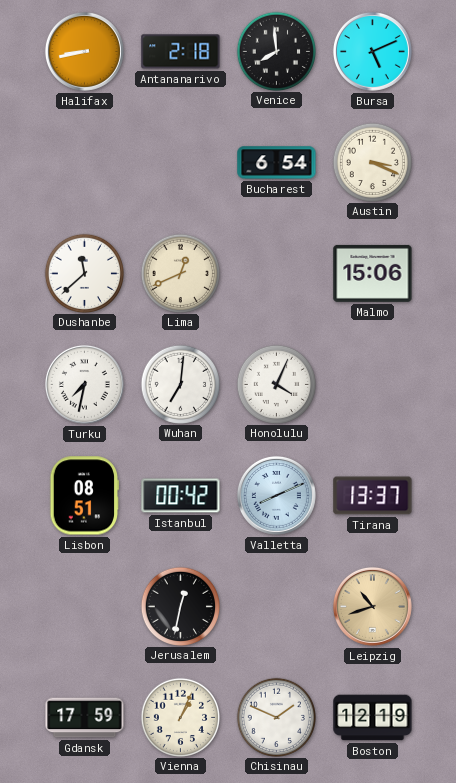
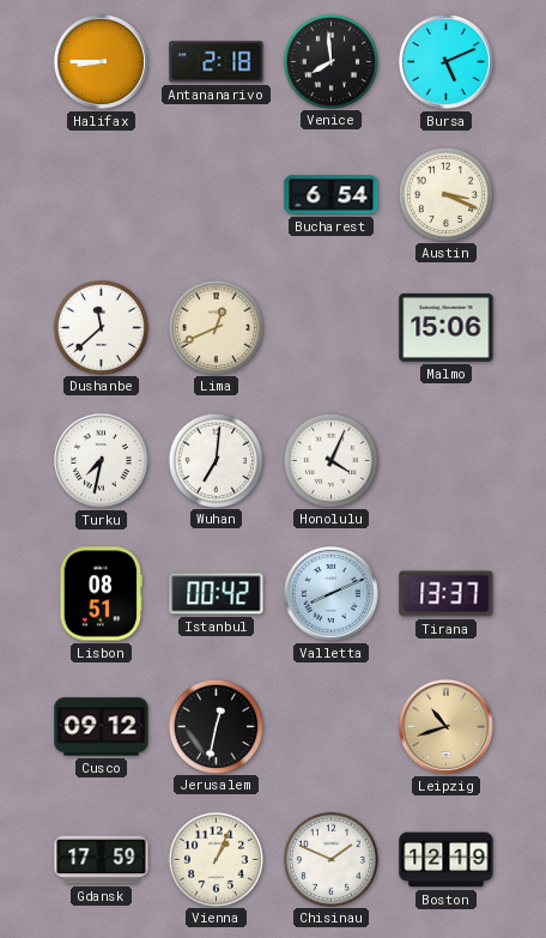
Halifax: 8:43 -> 8:45 (101, 61)
Cusco: none -> 09:12 (102, 727)
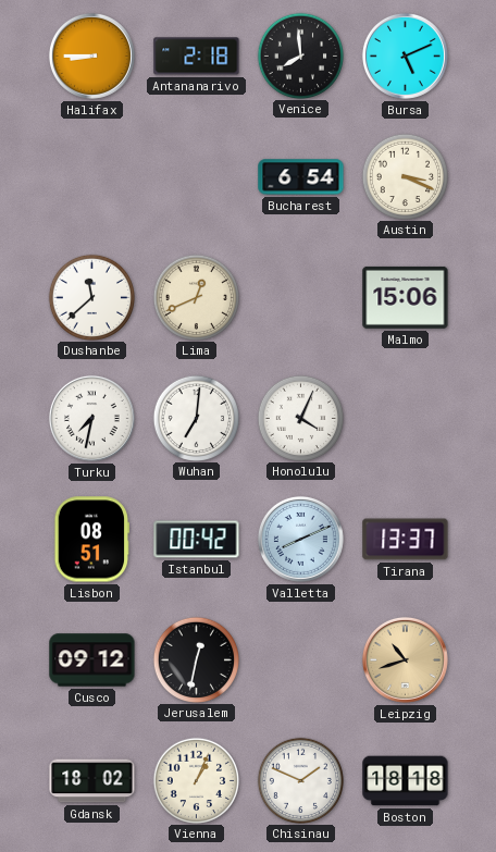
Gdansk: 17:59 -> 18:02 (92, 781)
Boston: 12:19 -> 18:18 (406, 781)
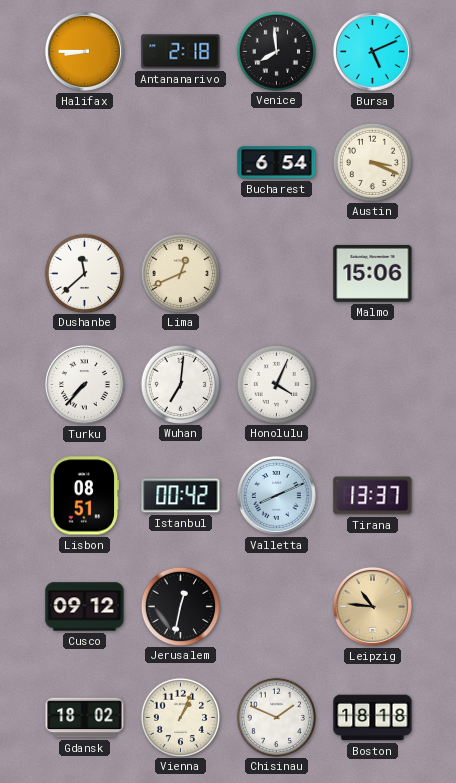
Turku: 7:32 -> 7:37 (84, 384)
Leipzig: 10:42 -> 10:46 (372, 606)
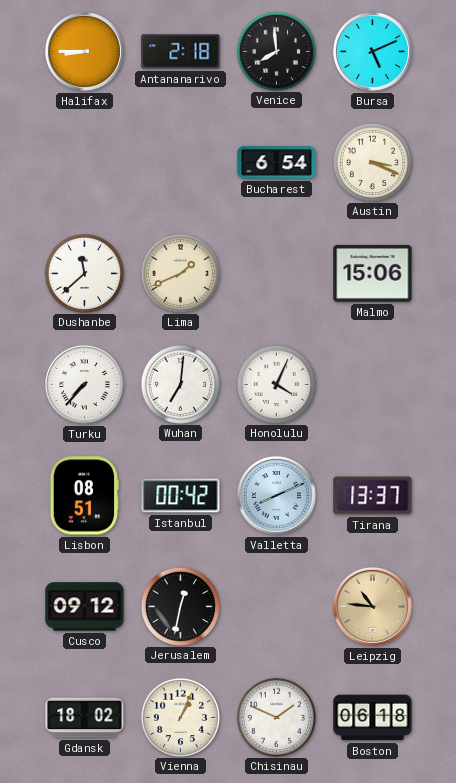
Lima: 12:41 -> 1:41 (180, 273)
Boston: 18:18 -> 06:18 (373, 718)
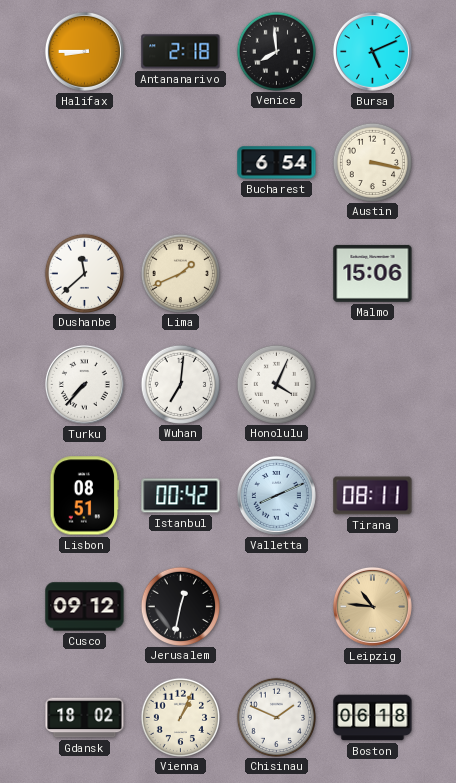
Austin: 3:19 -> 3:17 (372, 162)
Tirana: 13:37 -> 08:11 (373, 496)
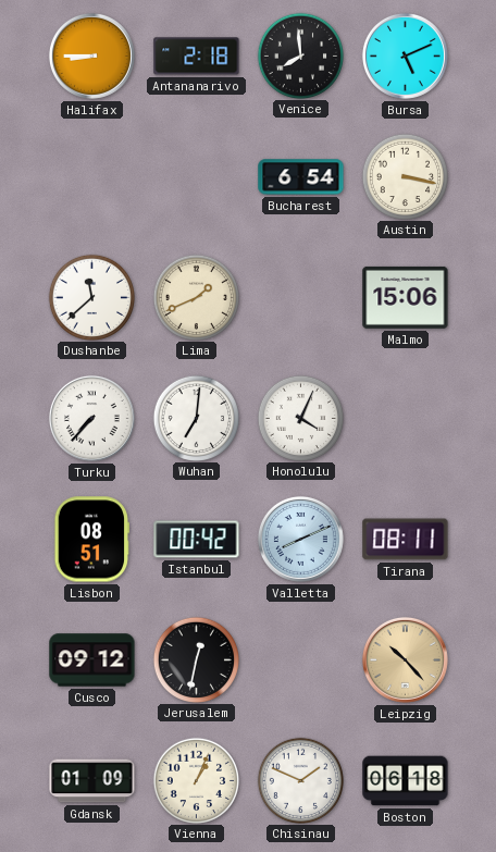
Leipzig: 10:46 -> 10:23 (405, 659)
Gdansk: 18:02 -> 01:09 (92, 781)
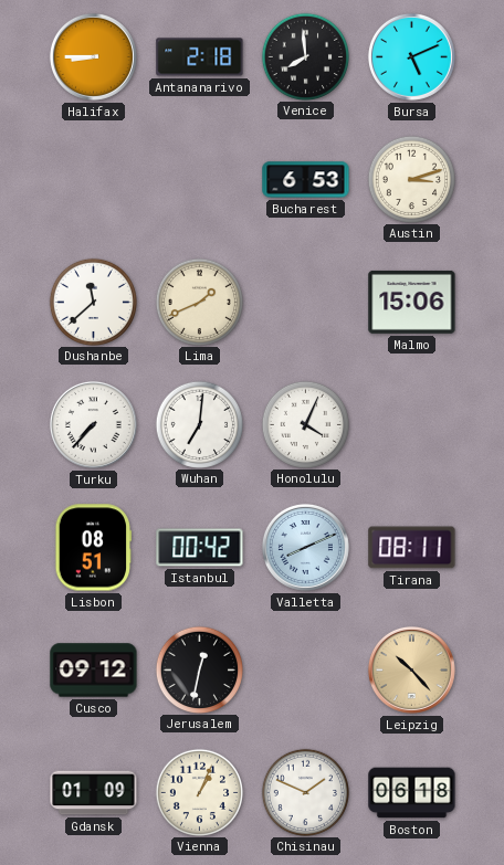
Bucharest: 6:54 -> 6:53 (306, 180)
Austin: 3:17 -> 3:12 (411, 179)
